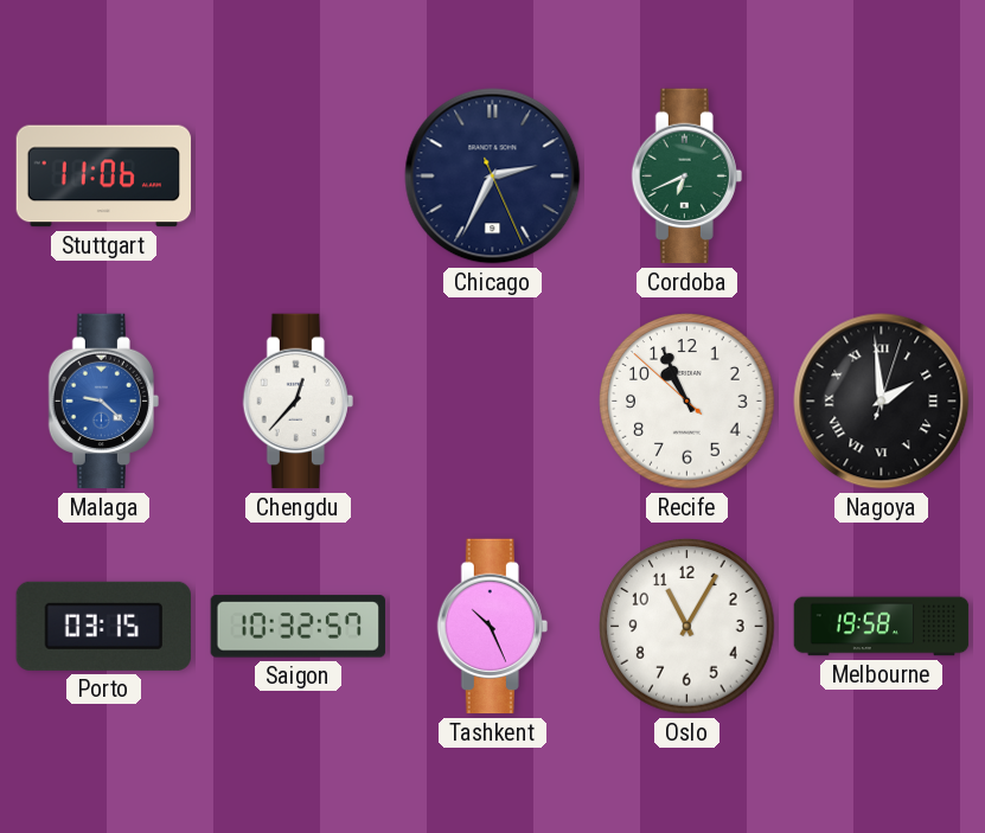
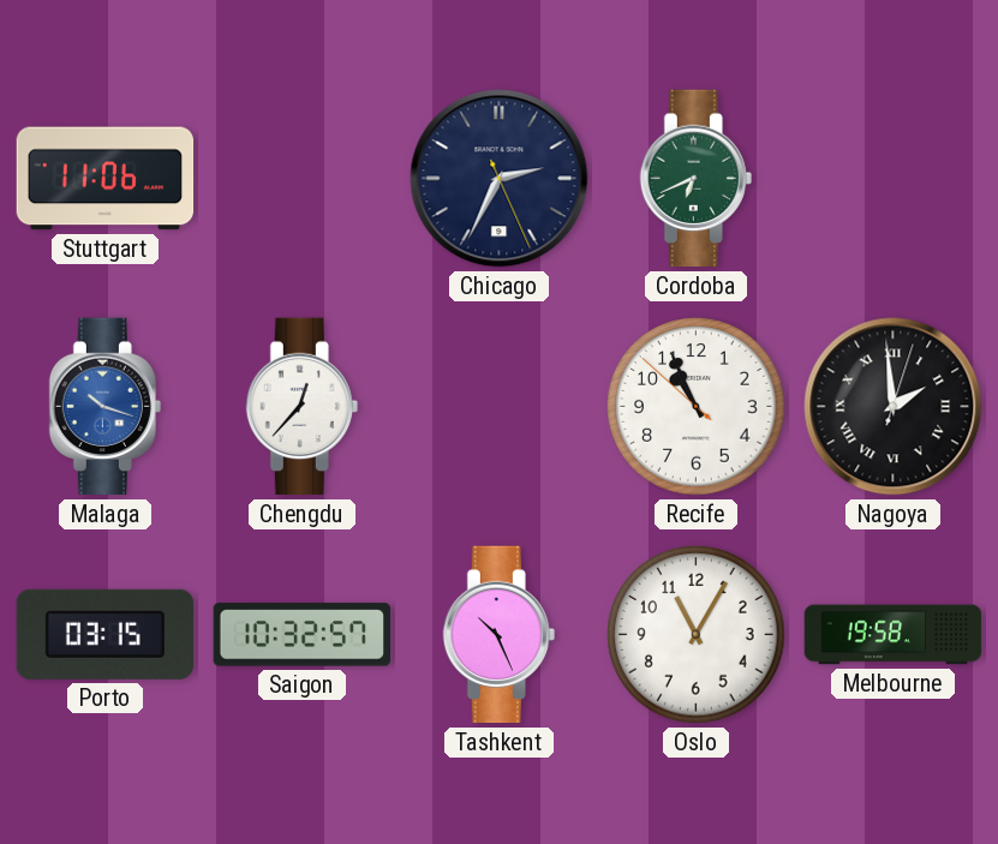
Malaga: 9:22 -> 10:18 (104, 407)
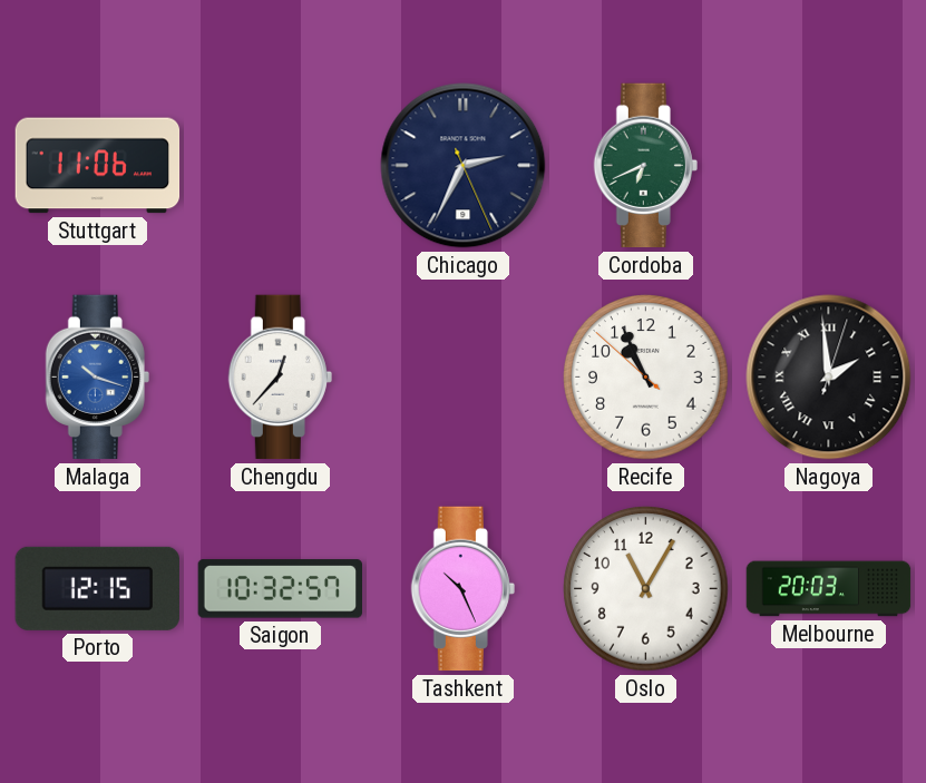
Porto: 03:15 -> 12:15 (97, 588)
Melbourne: 19:58 -> 20:03 (829, 589)
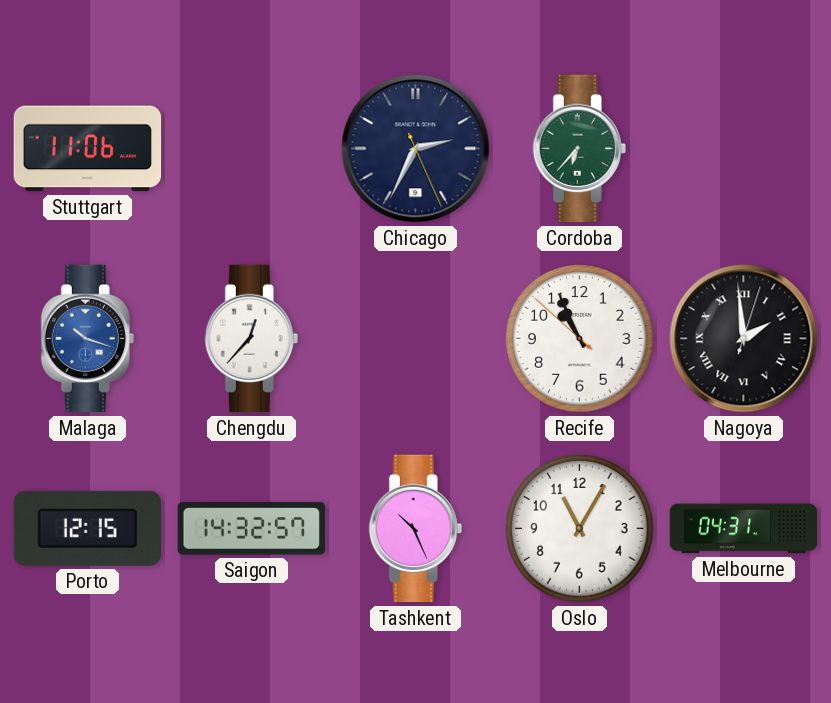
Cordoba: 6:41 -> 6:37 (579, 149)
Saigon: 10:32 -> 14:32 (251, 529)
Melbourne: 20:03 -> 04:31 (744, 529)
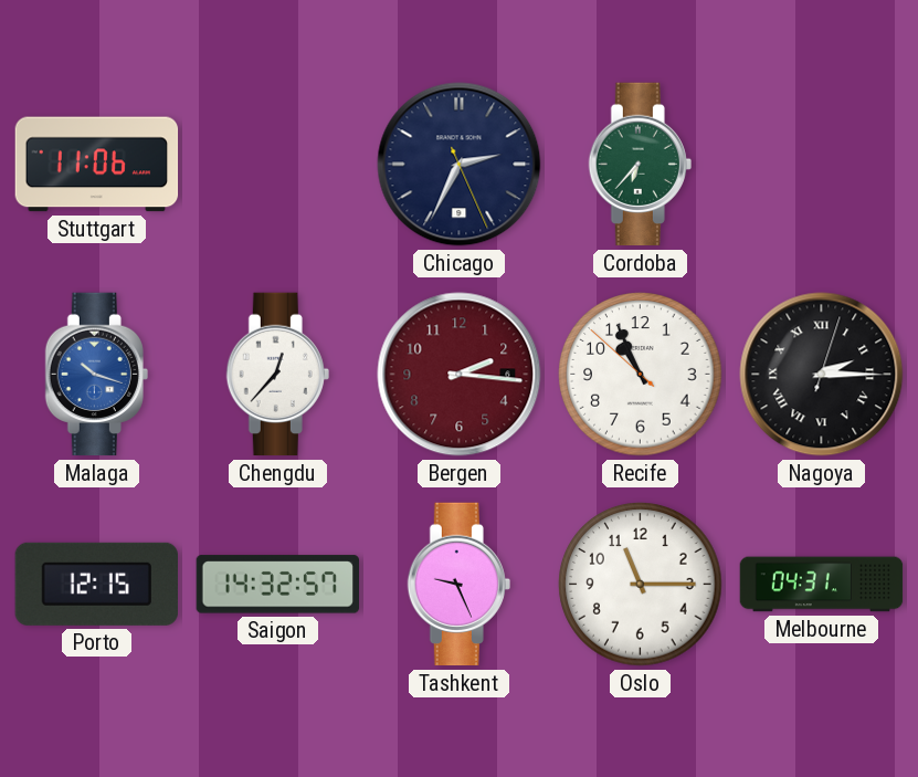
Bergen: none -> 2:16 (460, 375)
Nagoya: 1:59 -> 2:15 (822, 375)
Tashkent: 10:26 -> 9:26 (458, 585)
Oslo: 11:05 -> 11:15 (641, 585)
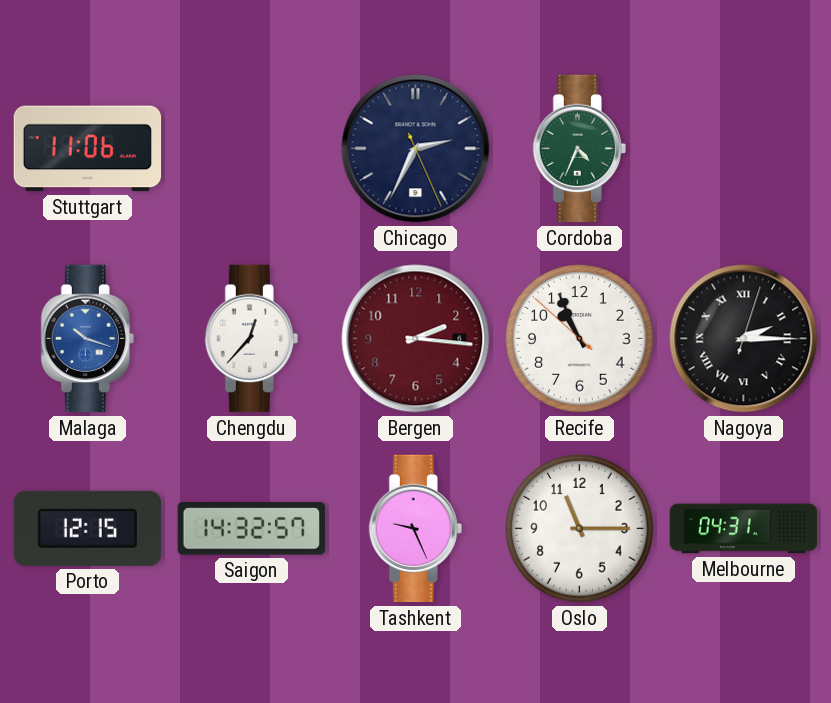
Cordoba: 6:37 -> 4:34 (579, 149)
